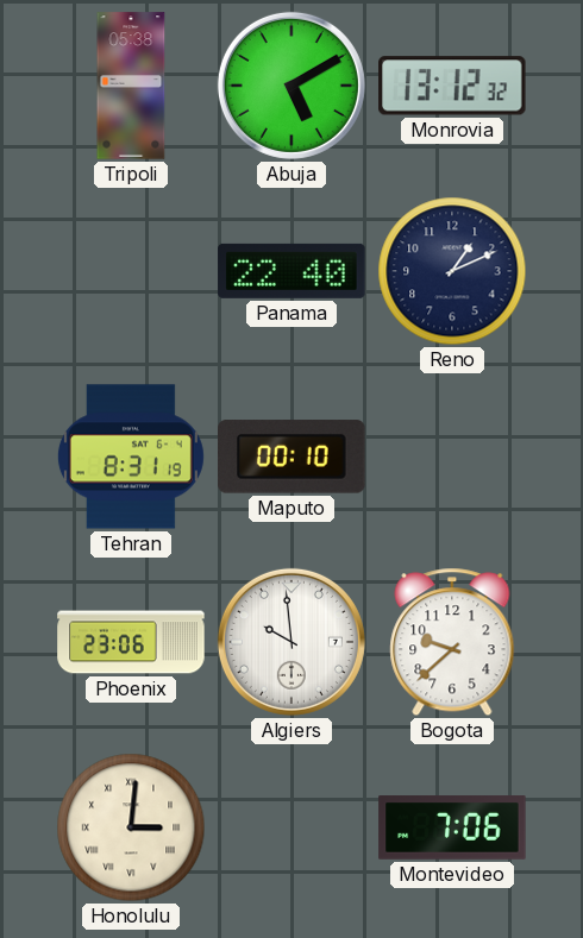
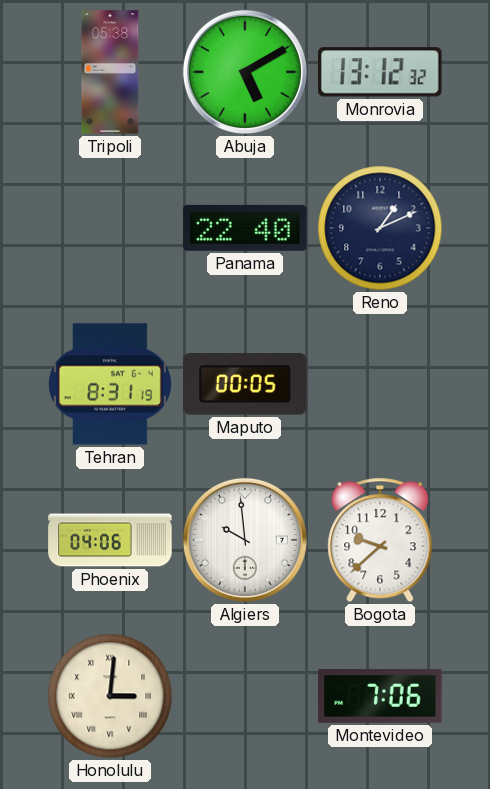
Maputo: 00:10 -> 00:05 (245, 384)
Phoenix: 23:06 -> 04:06 (110, 540)
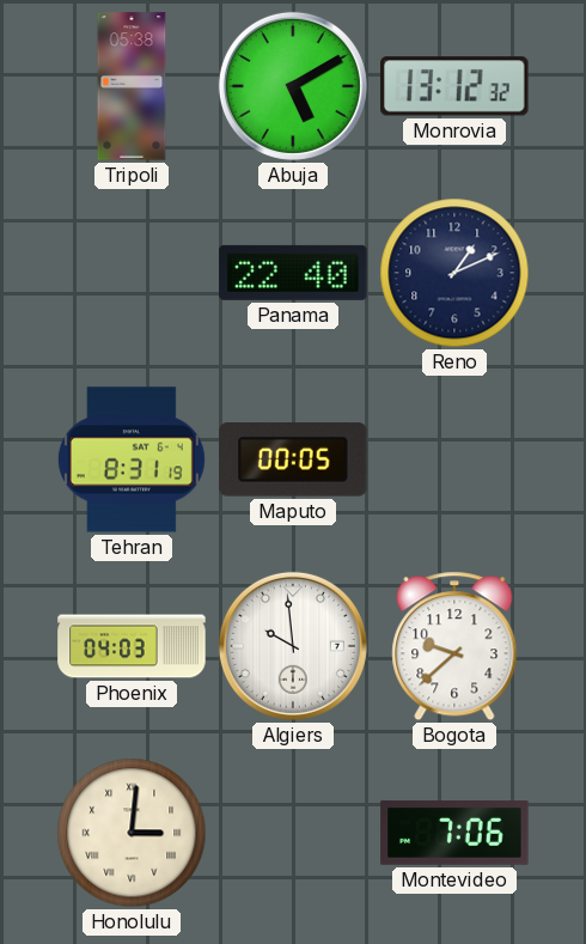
Phoenix: 04:06 -> 04:03 (132, 646)
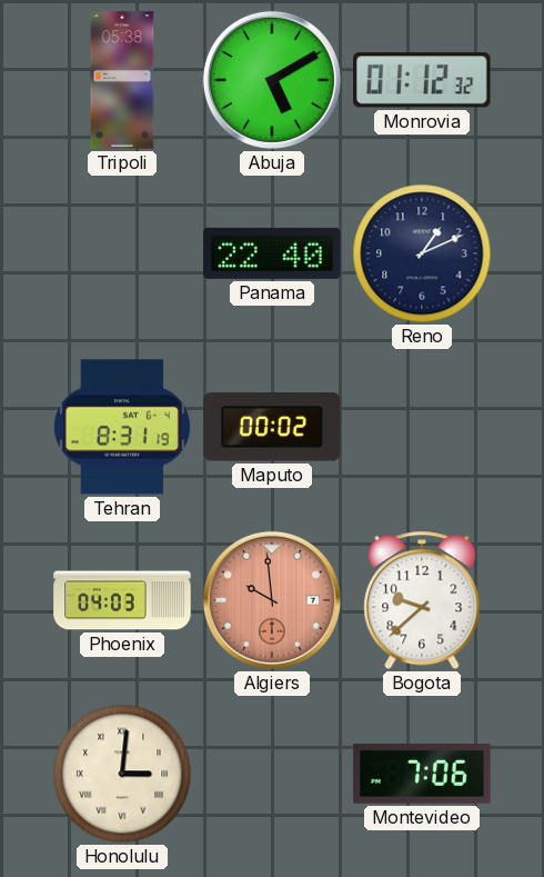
Monrovia: 13:12 -> 01:12 (422, 80)
Maputo: 00:05 -> 00:02 (272, 427)
Algiers dial: white -> salmon (272, 600)
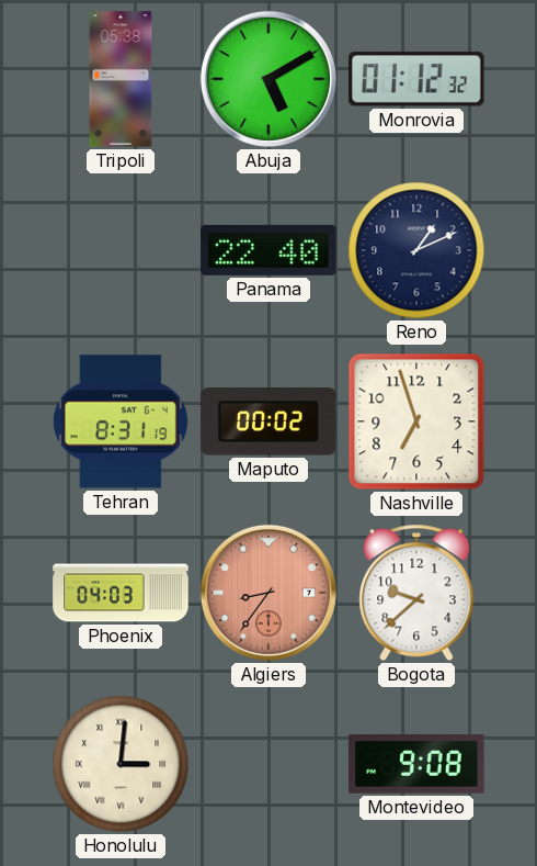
Nashville: none -> 6:57 (416, 421)
Algiers: 9:59 -> 8:36 (268, 593)
Montevideo: 7:06 -> 9:08 (416, 764)
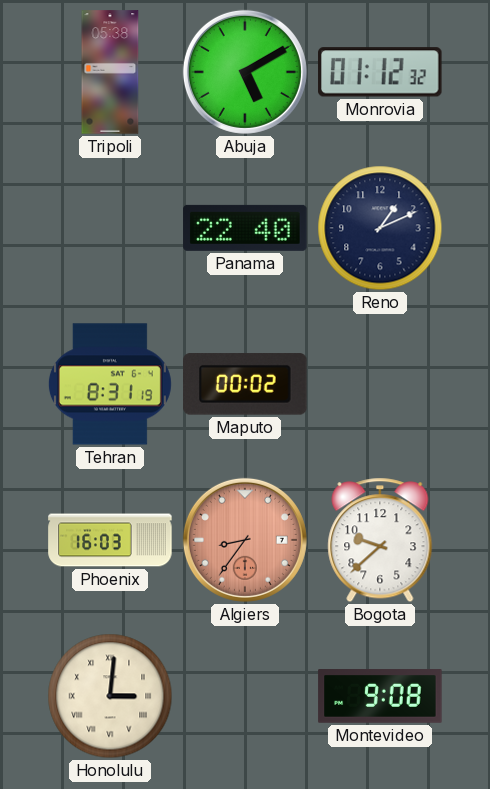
Nashville: 6:57 -> none (416, 421)
Phoenix: 04:03 -> 16:03 (110, 540)
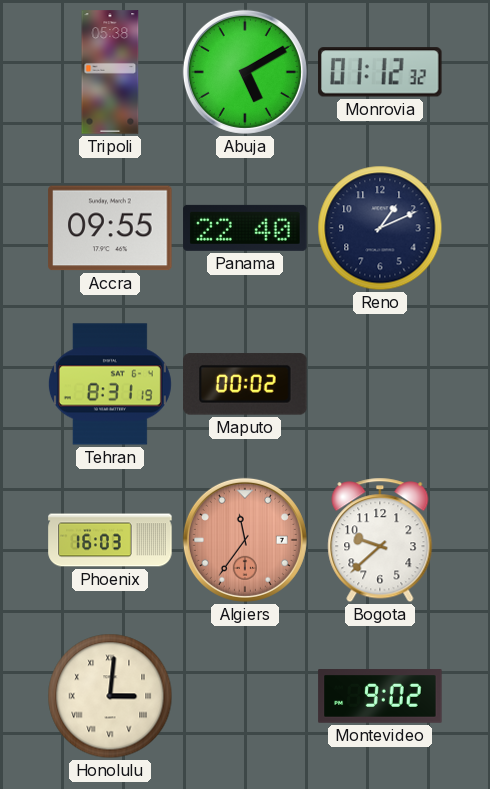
Accra: none -> 09:55 (110, 228)
Algiers: 8:36 -> 11:36 (245, 540)
Montevideo: 9:08 -> 9:02 (380, 696)
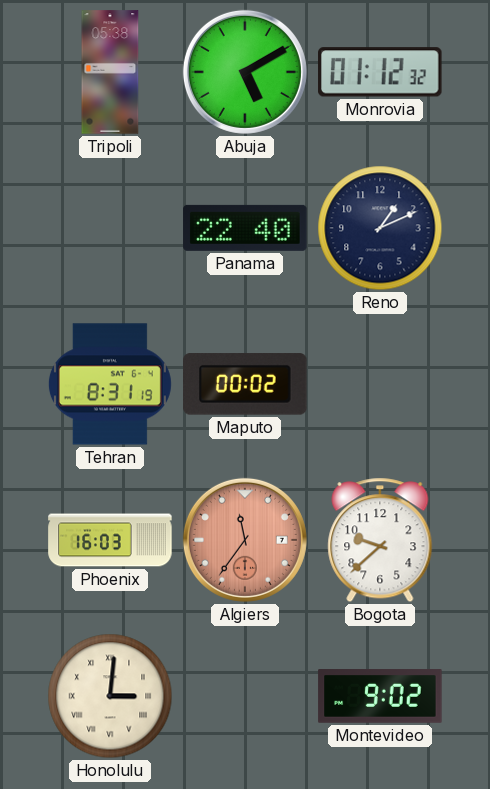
Accra: 09:55 -> none (110, 228)
